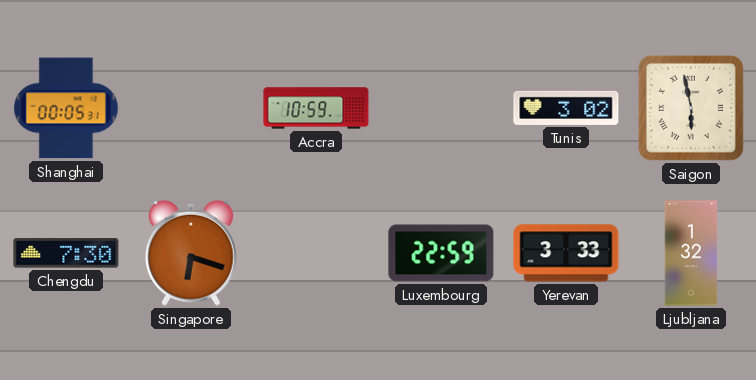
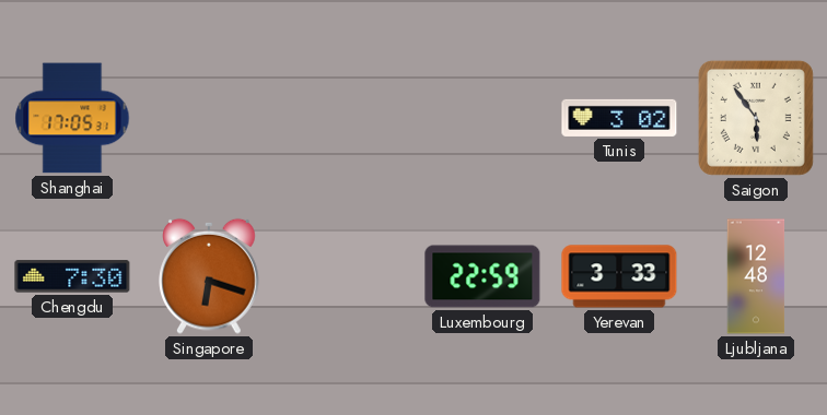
Shanghai: 00:05 -> 17:05 (72, 118)
Accra: 10:59 -> none (316, 108)
Saigon: 5:58 -> 5:54 (756, 118)
Ljubljana: 1:32 -> 12:48 (756, 276)
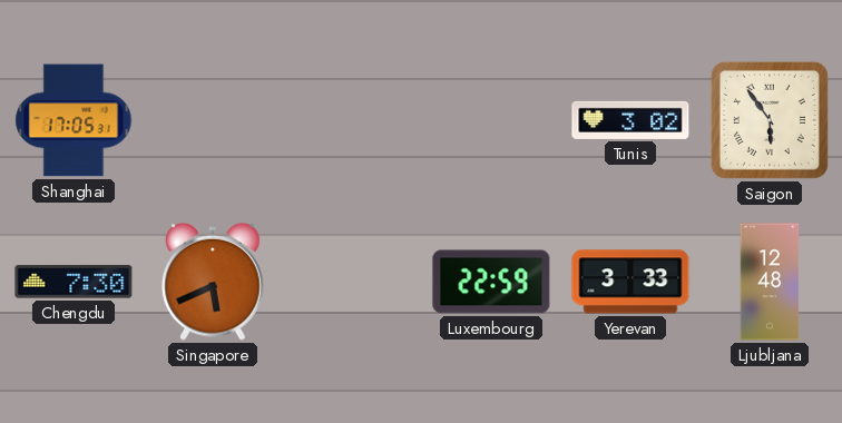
Singapore: 6:18 -> 5:41 (213, 282)
